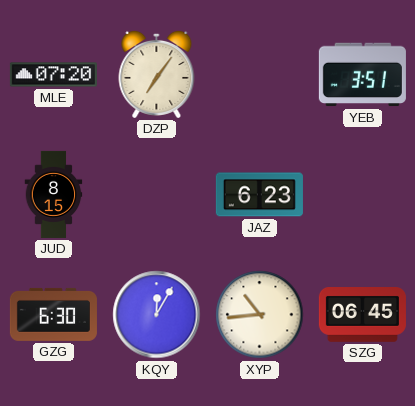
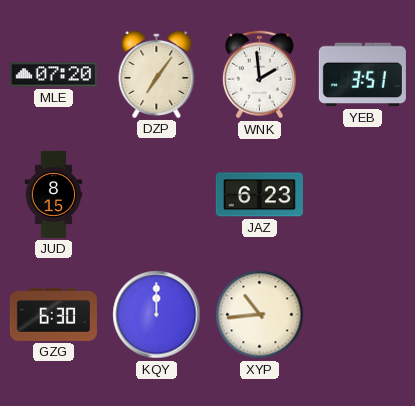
WNK: none -> 1:59 (259, 75)
KQY: 12:05 -> 12:00 (157, 315)
SZG: 06:45 -> none (362, 315)
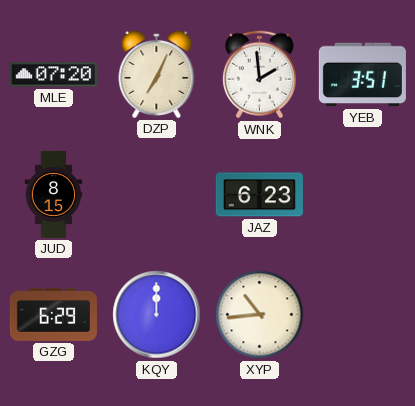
DZP: 7:06 -> 7:04 (157, 74)
GZG: 6:30 -> 6:29 (53, 314)
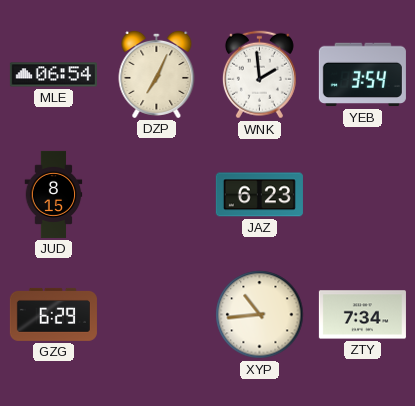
MLE: 07:20 -> 06:54 (53, 75)
YEB: 3:51 -> 3:54 (362, 75)
KQY: 12:00 -> none (157, 315)
ZTY: none -> 7:34 (362, 315)
